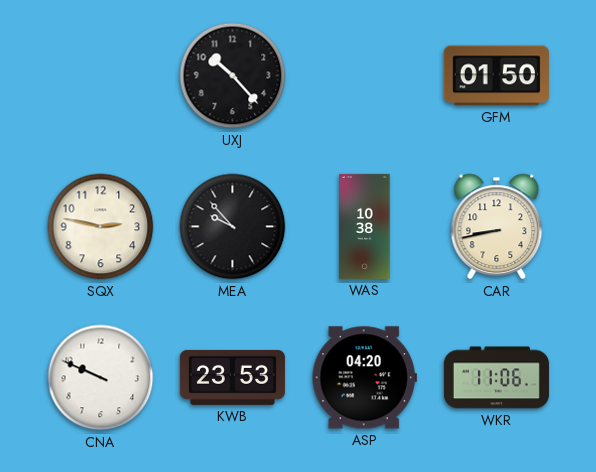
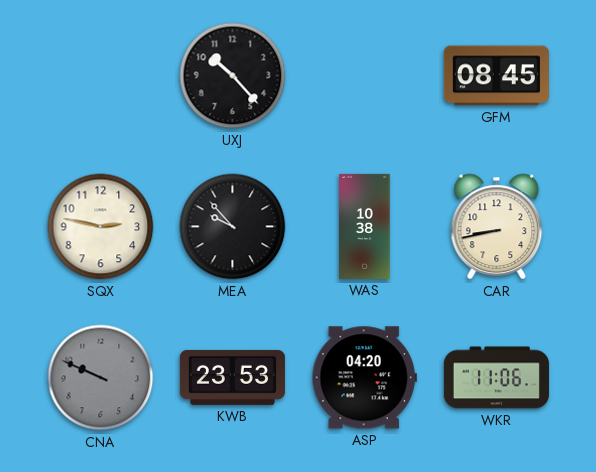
GFM: 01:50 -> 08:45 (496, 76)
CNA dial: white -> grey (101, 378)
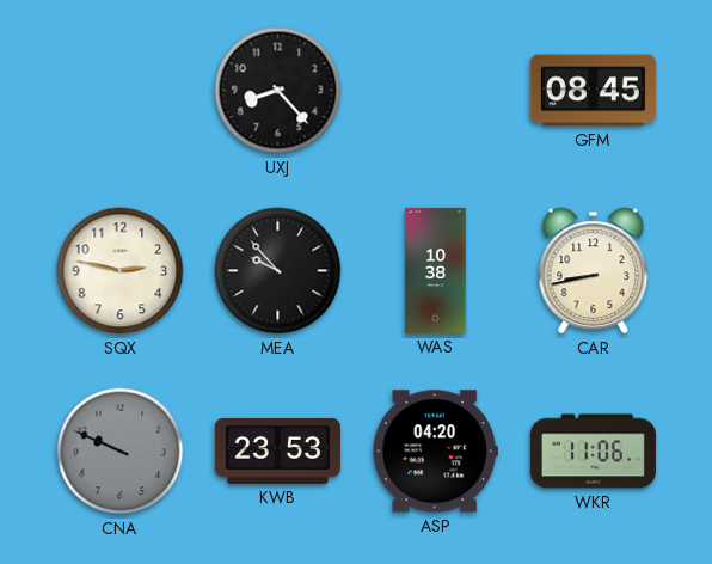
UXJ: 10:23 -> 8:23 (278, 91)
